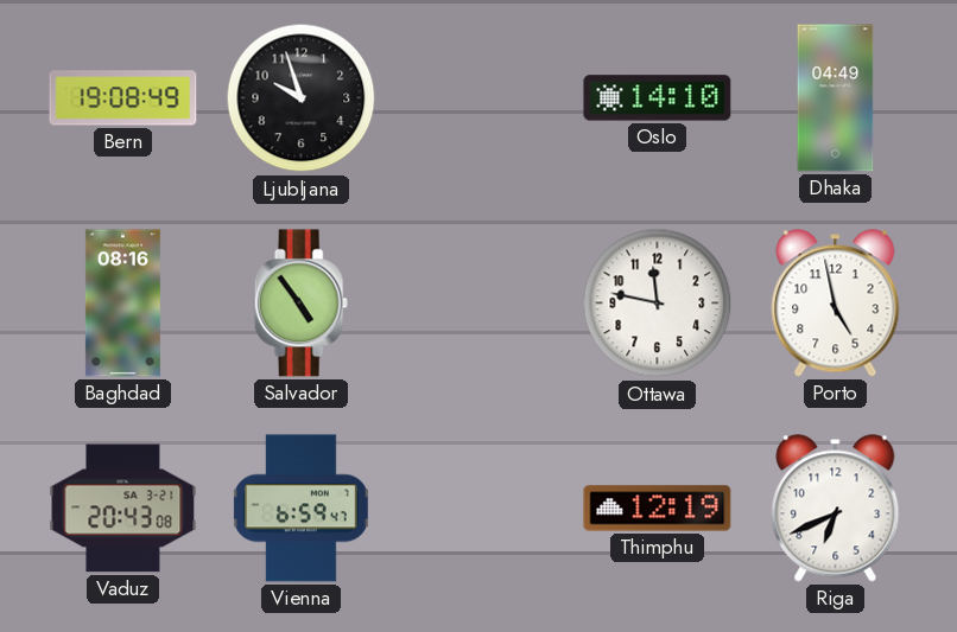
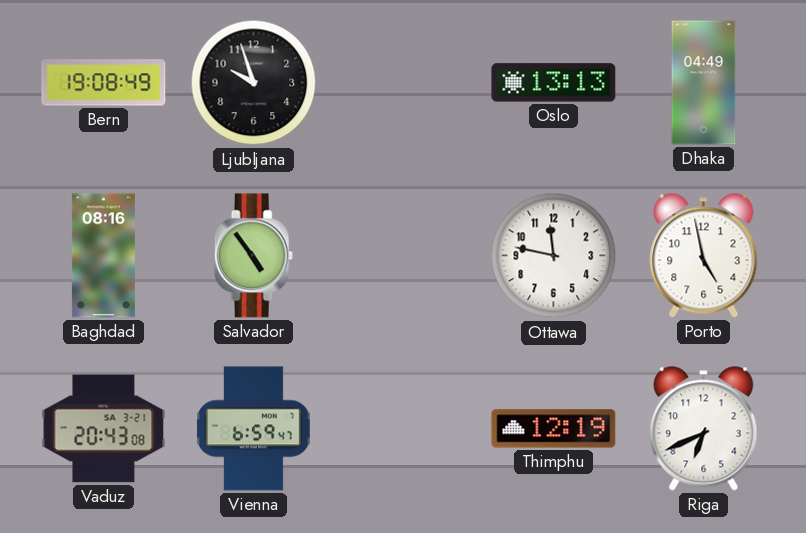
Oslo: 14:10 -> 13:13 (554, 83)
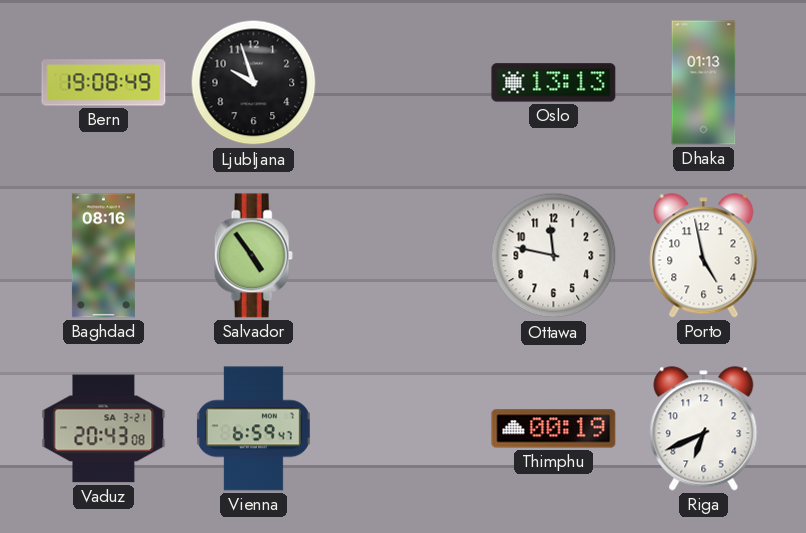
Dhaka: 04:49 -> 01:13 (704, 83)
Thimphu: 12:19 -> 00:19 (554, 429)
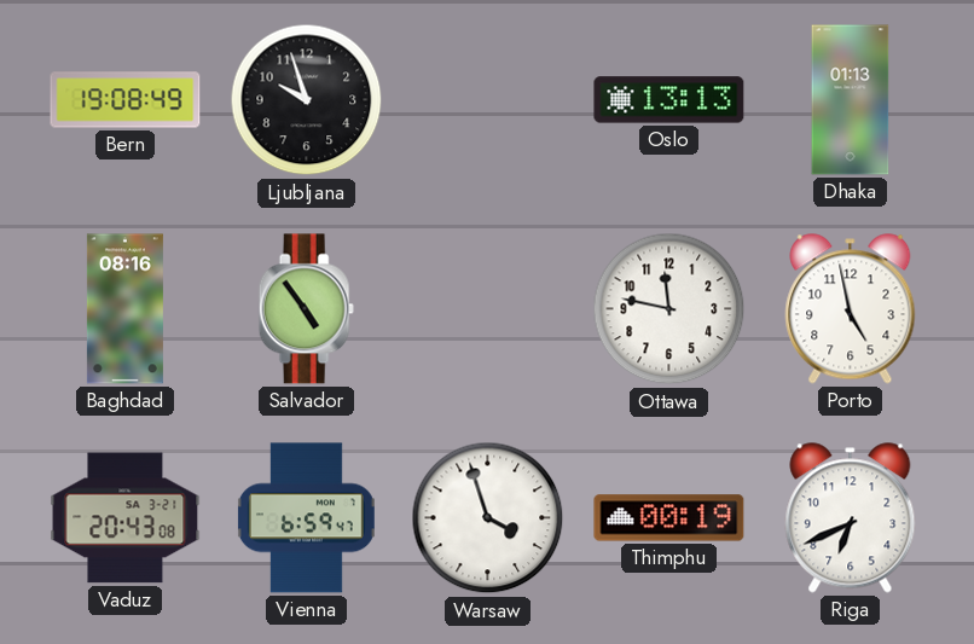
Warsaw: none -> 3:57 (488, 518)
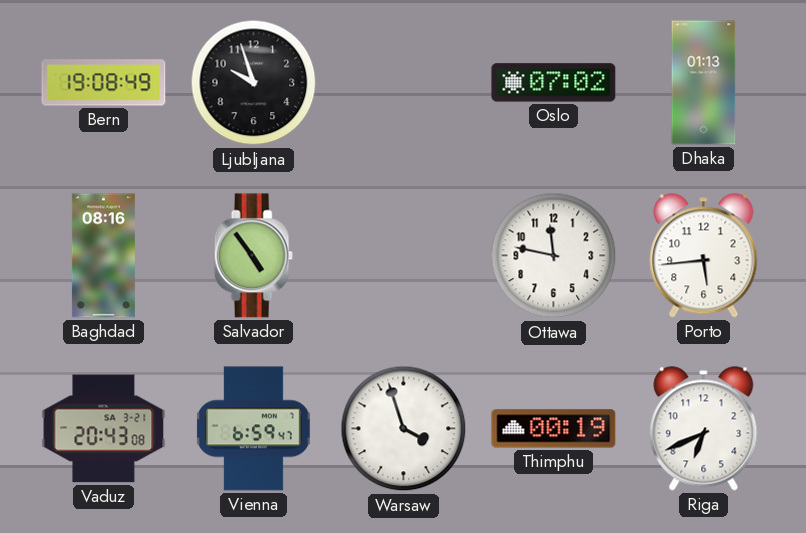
Oslo: 13:13 -> 07:02 (554, 83)
Porto: 4:58 -> 5:44 (704, 256)
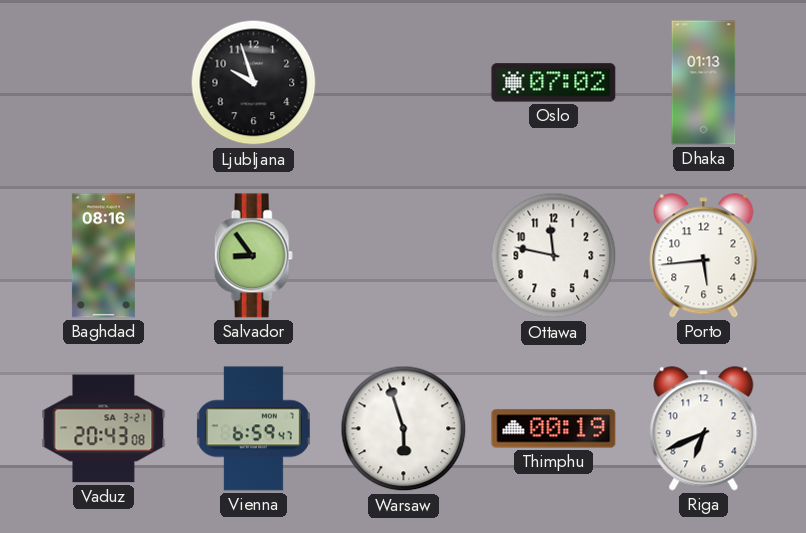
Bern: 19:08 -> none (104, 83)
Salvador: 4:54 -> 8:54 (253, 256)
Warsaw: 3:57 -> 5:57 (404, 429)
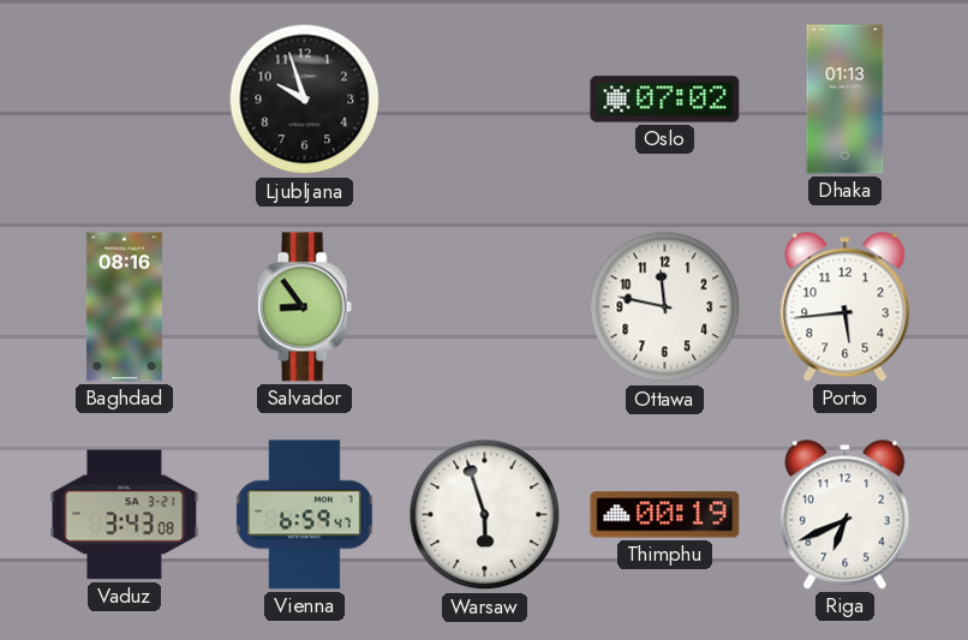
Vaduz: 20:43 -> 3:43 (125, 515)
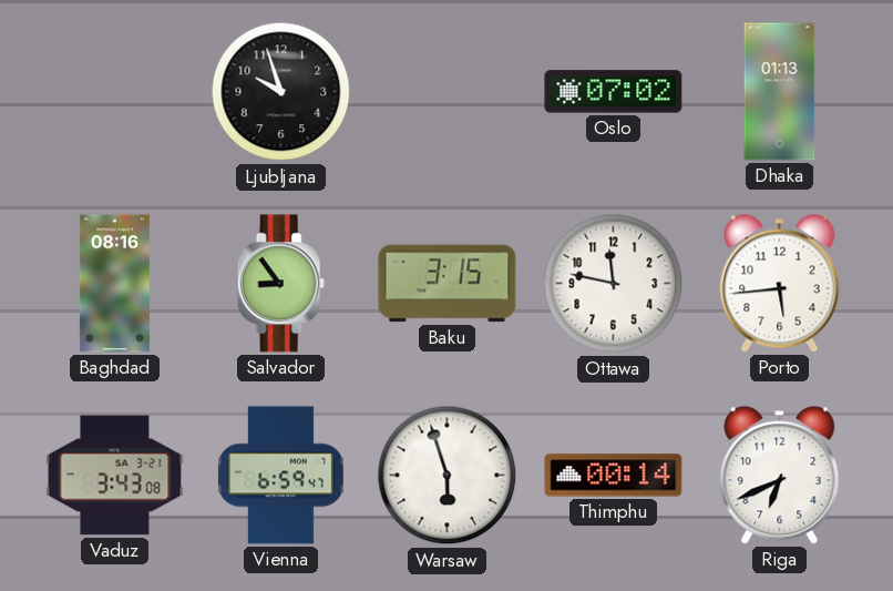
Baku: none -> 3:15 (448, 284)
Thimphu: 00:19 -> 00:14 (614, 476)
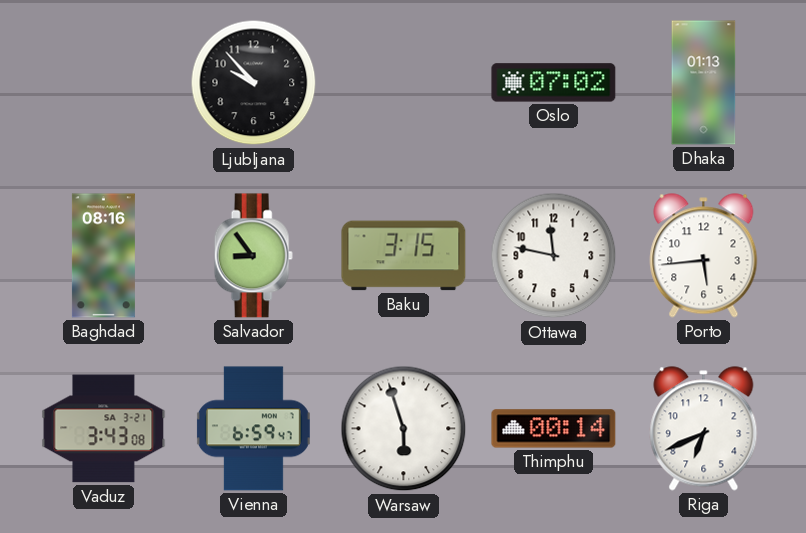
Ljubljana: 9:57 -> 9:53 (254, 83)
